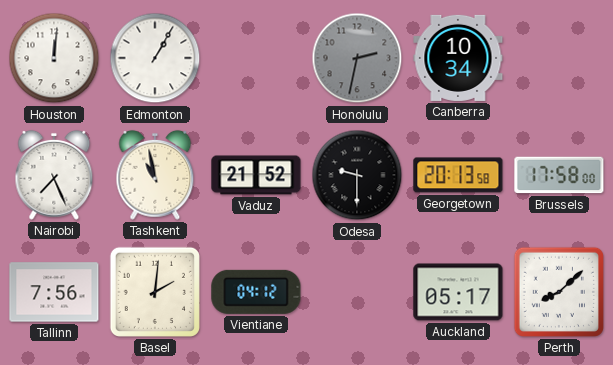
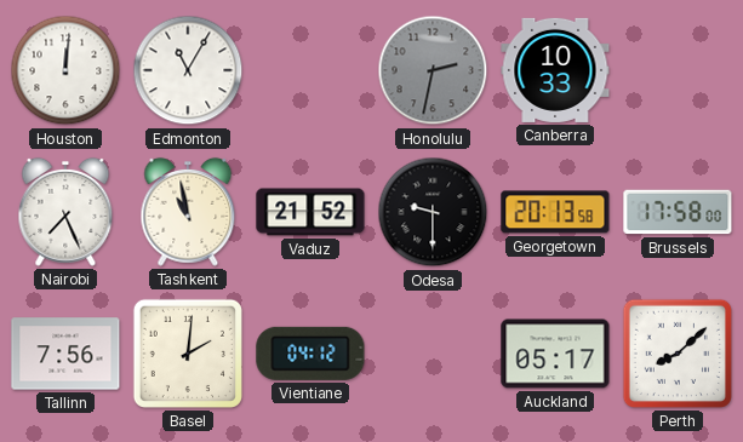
Edmonton: 1:05 -> 11:05 (188, 70)
Canberra: 10:34 -> 10:33 (555, 70)
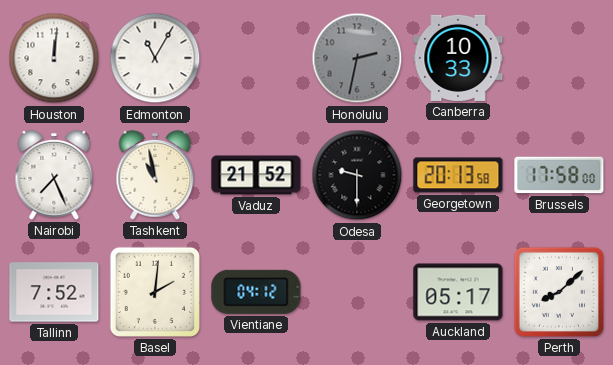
Tallinn: 7:56 -> 7:52 (54, 292)
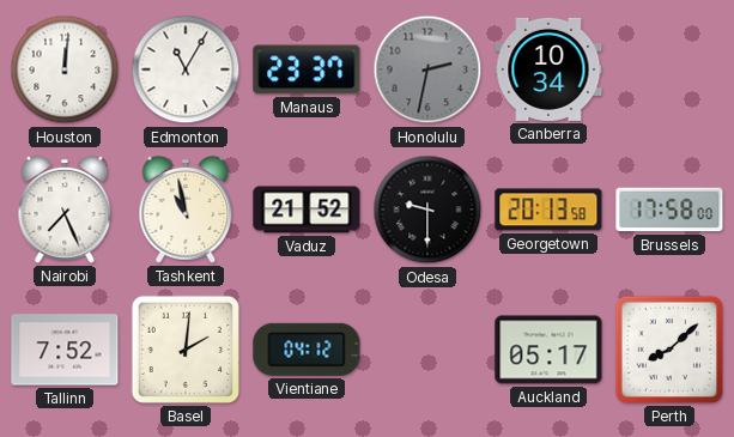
Manaus: none -> 23:37 (307, 69)
Canberra: 10:33 -> 10:34 (548, 69)
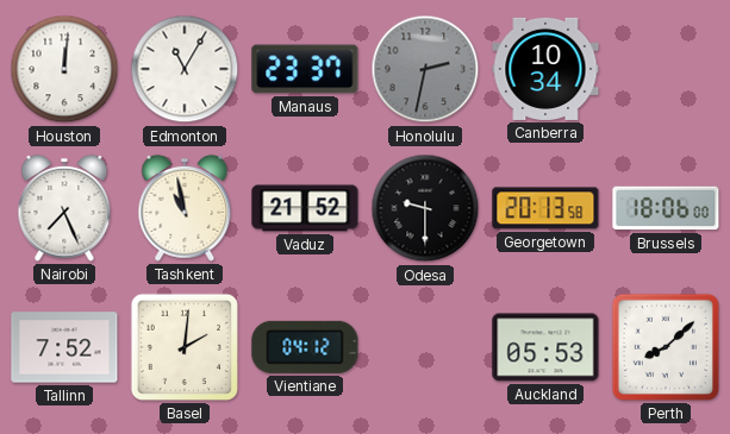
Brussels: 17:58 -> 18:06 (666, 208)
Auckland: 05:17 -> 05:53 (545, 347)
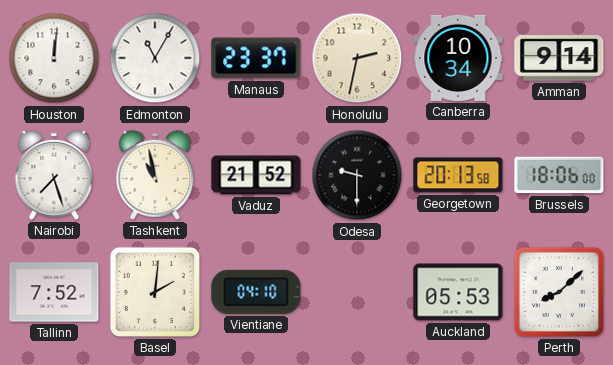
Honolulu dial: grey -> cream (357, 58)
Amman: none -> 9:14 (559, 58)
Nairobi: 7:26 -> 7:27 (54, 175)
Vientiane: 04:12 -> 04:10 (256, 292)
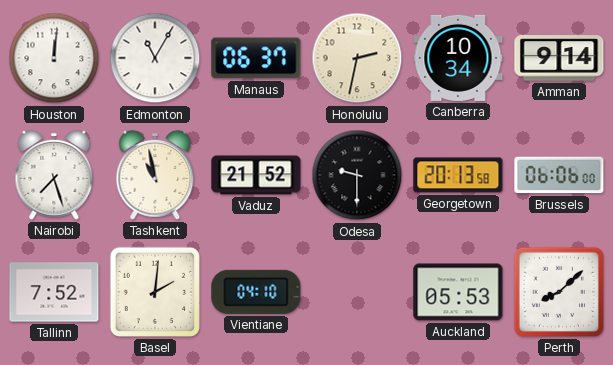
Manaus: 23:37 -> 06:37 (256, 58)
Brussels: 18:06 -> 06:06 (559, 175)
